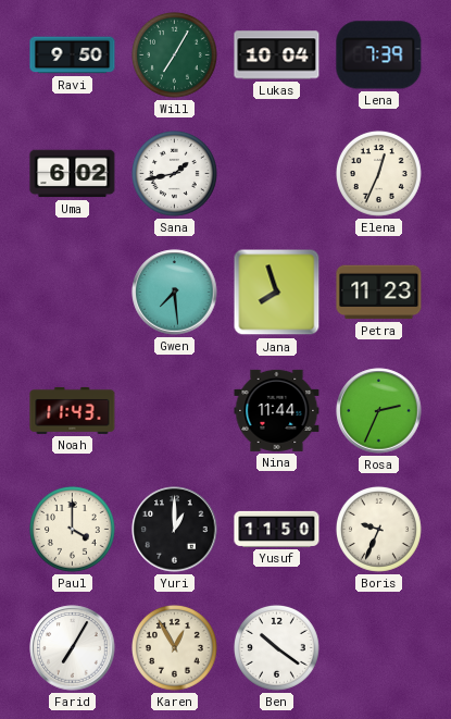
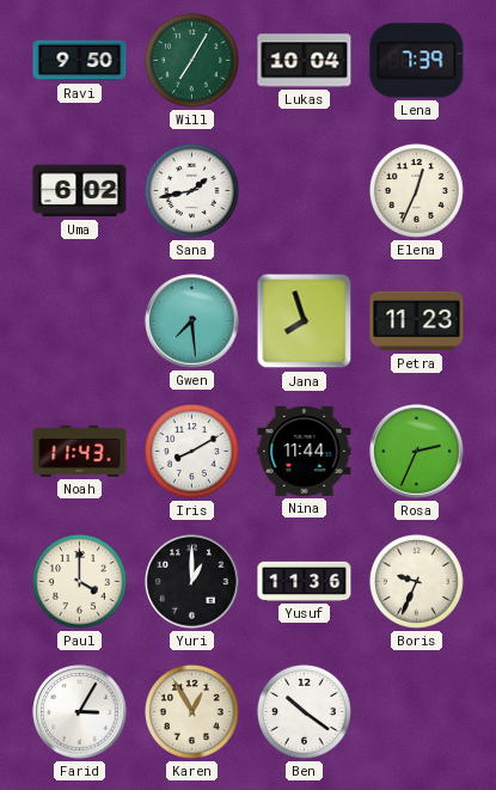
Iris: none -> 8:10 (191, 451)
Yusuf: 11:50 -> 11:36 (305, 581)
Farid: 7:05 -> 3:05 (80, 712)
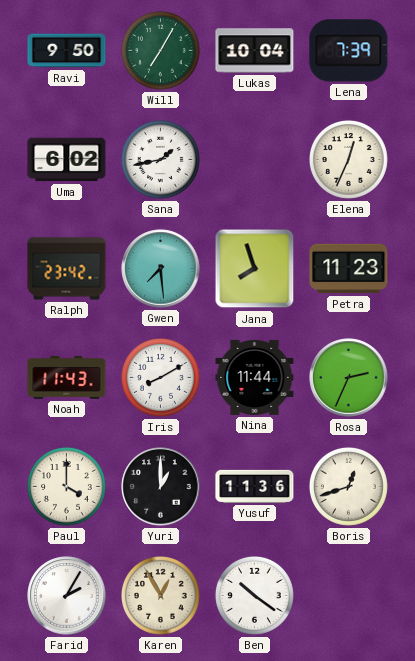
Ralph: none -> 23:42 (67, 269)
Boris: 9:34 -> 12:42 (348, 486)
Farid: 3:05 -> 2:05 (67, 596)
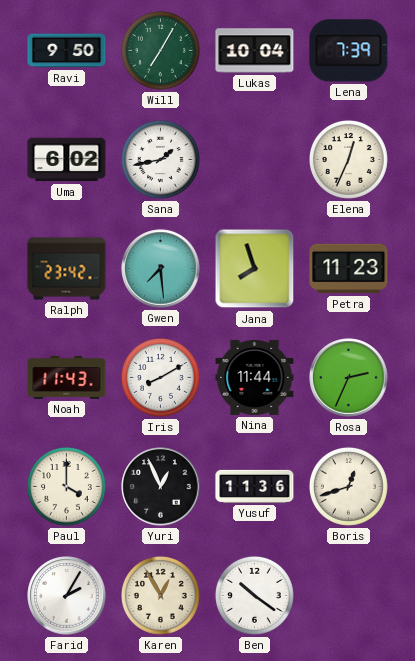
Yuri: 1:00 -> 12:56 (161, 487)
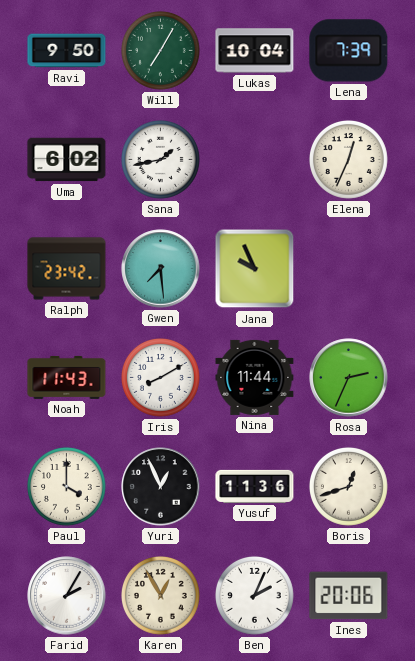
Jana: 7:57 -> 9:56 (255, 269)
Petra: 11:23 -> none (349, 269)
Ben: 10:21 -> 2:04 (254, 595)
Ines: none -> 20:06 (349, 596)
